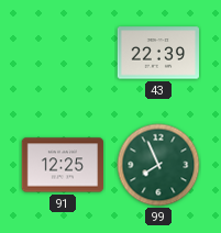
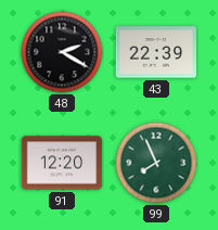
48: none -> 2:20 (62, 52)
91: 12:25 -> 12:20 (62, 163)
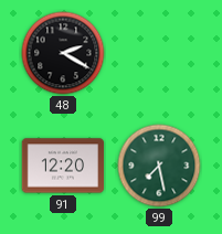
43: 22:39 -> none (156, 52)
99: 7:56 -> 7:28 (159, 166)
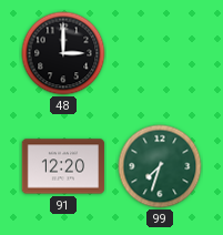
48: 2:20 -> 3:00 (63, 53)
99: 7:28 -> 7:33 (160, 166)
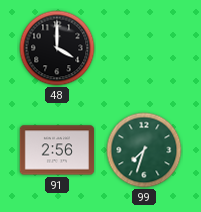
48: 3:00 -> 4:00 (57, 48)
91: 12:20 -> 2:56 (57, 150)
